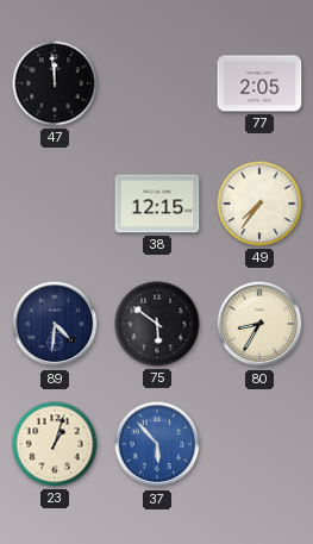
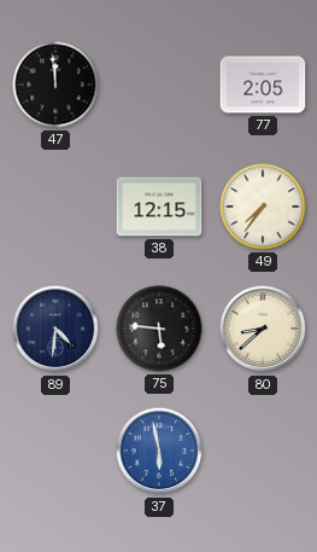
75: 5:51 -> 5:46 (159, 329)
80: 8:35 -> 8:38 (263, 329)
23: 1:03 -> none (55, 444)
37: 5:53 -> 5:58 (159, 451)
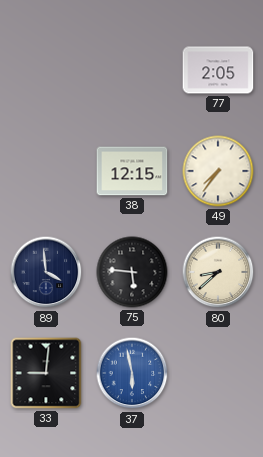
47: 11:59 -> none (55, 85)
89: 4:31 -> 3:59 (46, 272)
33: none -> 9:01 (46, 373)
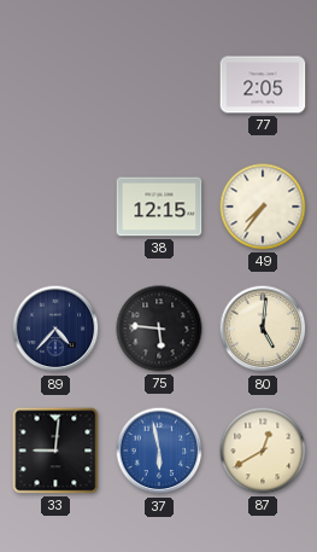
89: 3:59 -> 4:37 (55, 329)
80: 8:38 -> 5:01 (263, 329)
87: none -> 12:40 (263, 451)
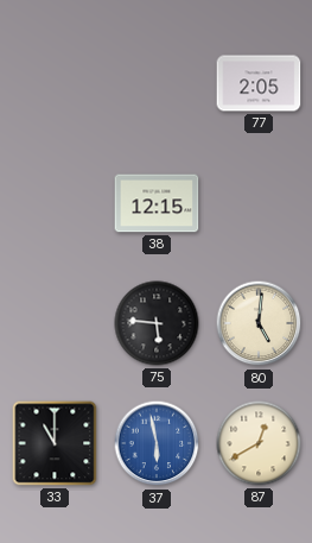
49: 7:36 -> none (263, 207)
89: 4:37 -> none (55, 329)
33: 9:01 -> 11:00 (55, 443)
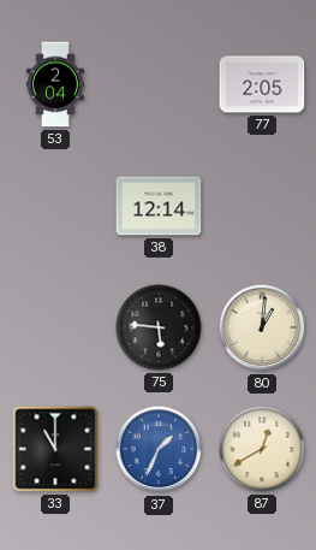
53: none -> 2:04 (55, 84)
38: 12:15 -> 12:14 (159, 206)
80: 5:01 -> 1:01 (262, 327)
37: 5:58 -> 1:34 (159, 449)
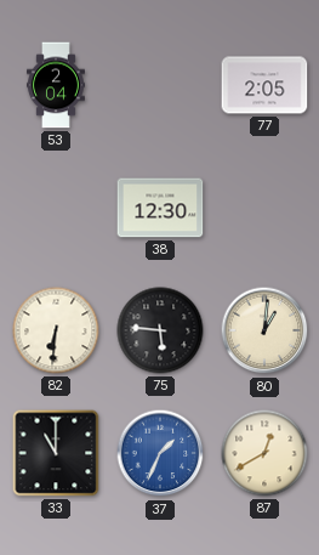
38: 12:14 -> 12:30 (160, 208)
82: none -> 6:31 (56, 330)
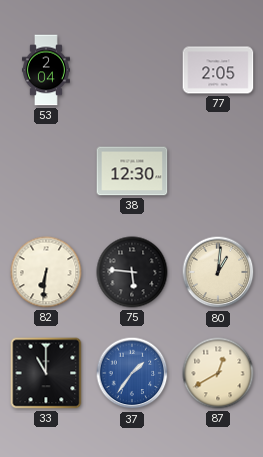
37: 1:34 -> 1:36 (132, 373)
